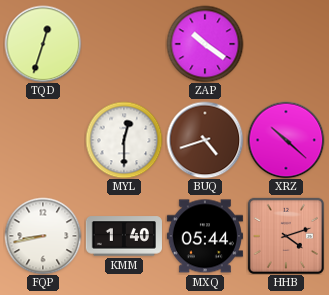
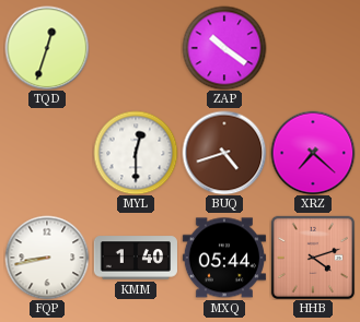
XRZ: 10:22 -> 7:22 (313, 153)
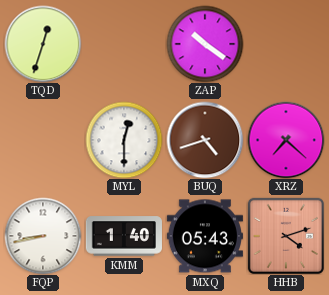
MXQ: 05:44 -> 05:43 (205, 236)
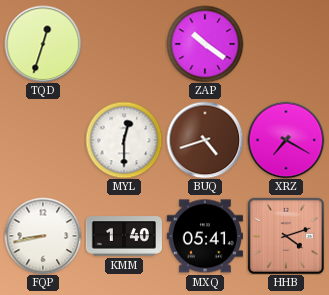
XRZ: 7:22 -> 7:20 (286, 140)
MXQ: 05:43 -> 05:41 (205, 236)
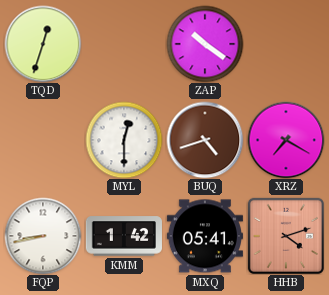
KMM: 1:40 -> 1:42 (124, 236)
